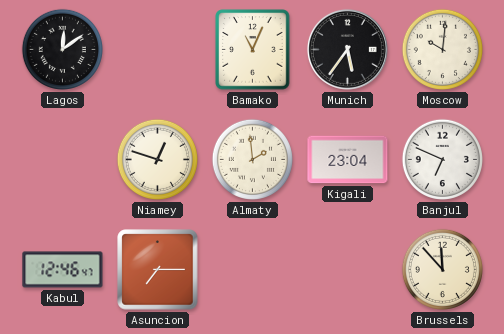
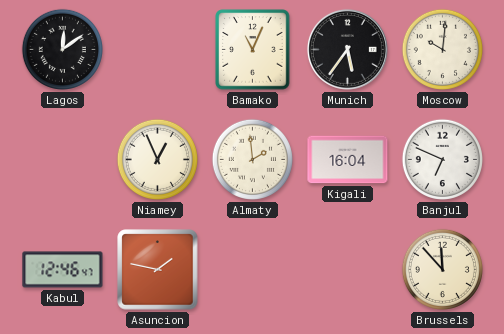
Niamey: 12:48 -> 12:56 (157, 159)
Kigali: 23:04 -> 16:04 (348, 160)
Asuncion: 7:15 -> 1:47 (158, 270)
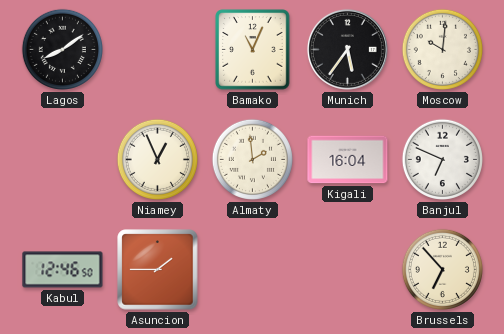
Lagos: 12:09 -> 8:09 (62, 49)
Kabul: 12:46:47 -> 12:46:50 (63, 270)
Asuncion: 1:47 -> 1:45 (158, 270)
Brussels: 11:53 -> 6:53 (442, 269)
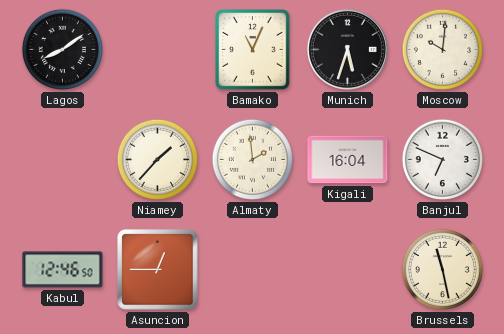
Munich: 5:36 -> 5:33 (347, 49)
Niamey: 12:56 -> 1:37 (157, 159)
Asuncion: 1:45 -> 12:45 (158, 270)
Brussels: 6:53 -> 11:28 (442, 269)
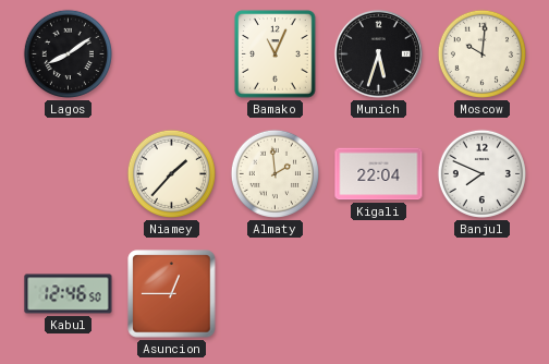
Kigali: 16:04 -> 22:04 (379, 174)
Banjul: 6:49 -> 7:49 (481, 173)
Brussels: 11:28 -> none (442, 269)
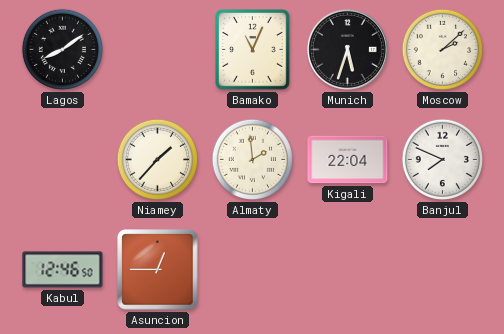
Moscow: 10:01 -> 2:08 (442, 49)
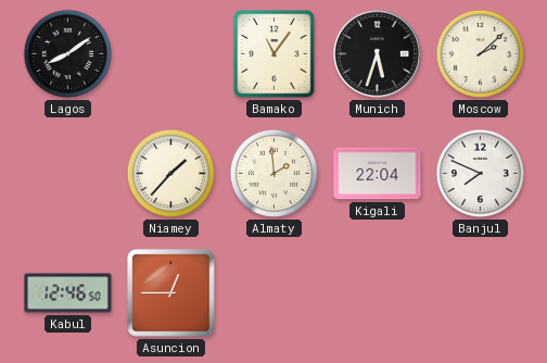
Bamako: 11:04 -> 11:06 (275, 54)
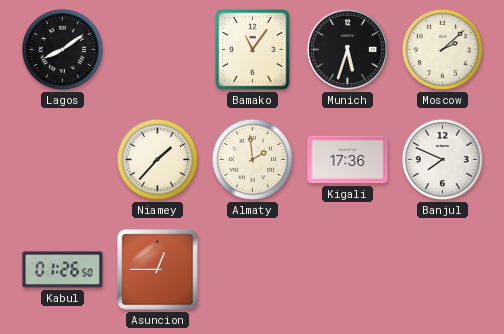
Kigali: 22:04 -> 17:36 (348, 160)
Kabul: 12:46 -> 01:26 (63, 270)
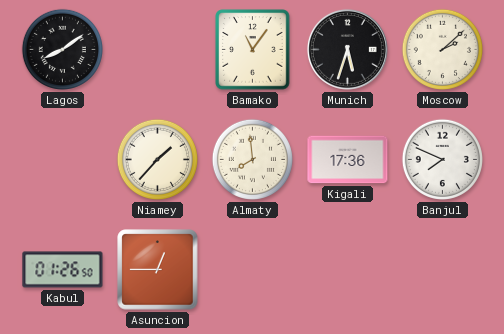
Almaty: 1:59 -> 7:59 (252, 159)
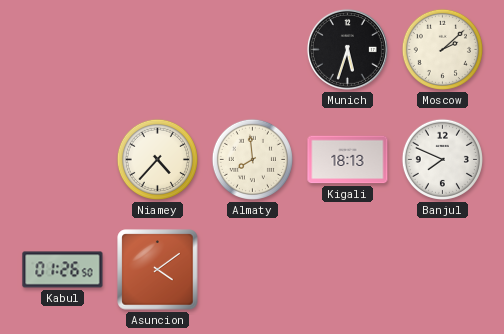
Lagos: 8:09 -> none (62, 49)
Bamako: 11:06 -> none (253, 50)
Niamey: 1:37 -> 4:37 (157, 159)
Kigali: 17:36 -> 18:13 (348, 160)
Asuncion: 12:45 -> 4:09 (158, 270)
